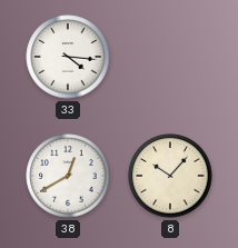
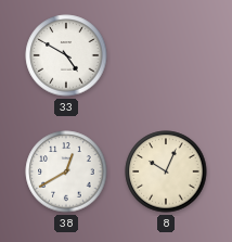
33: 4:16 -> 4:50 (66, 55)
8: 10:07 -> 10:04 (166, 171)
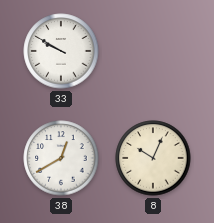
33: 4:50 -> 9:50 (61, 51)
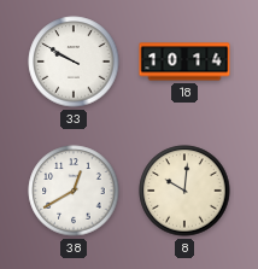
18: none -> 10:14 (184, 62)
8: 10:04 -> 10:01 (184, 191)
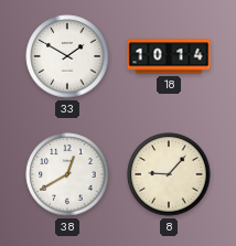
33: 9:50 -> 1:50 (67, 56)
8: 10:01 -> 9:07 (169, 174)
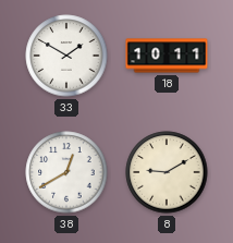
18: 10:14 -> 10:11 (167, 56)
8: 9:07 -> 9:10 (167, 172)
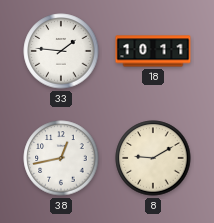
33: 1:50 -> 1:46 (61, 51)
38: 12:40 -> 12:43 (61, 158)
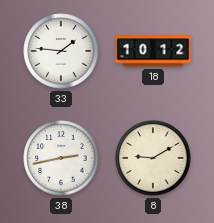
18: 10:11 -> 10:12 (153, 51)
38: 12:43 -> 2:43 (61, 158)
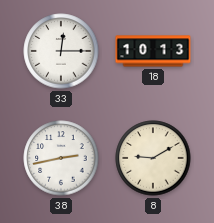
33: 1:46 -> 12:15 (61, 51)
18: 10:12 -> 10:13 (153, 51)
